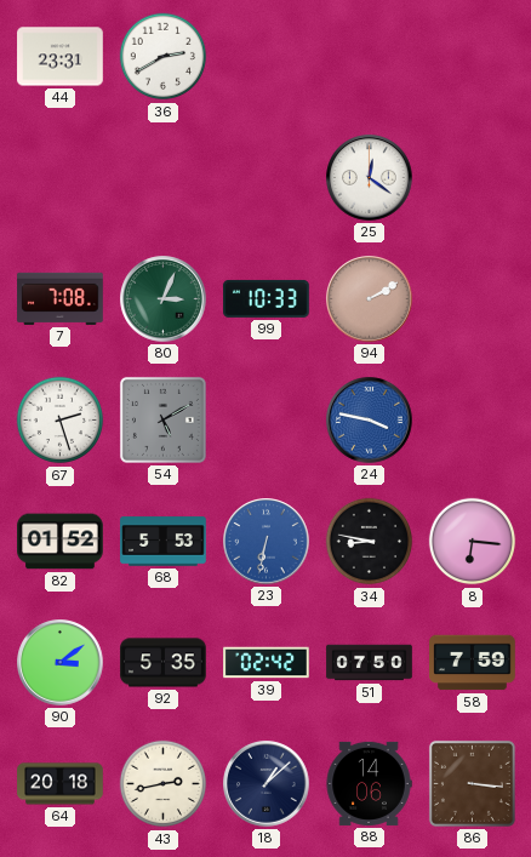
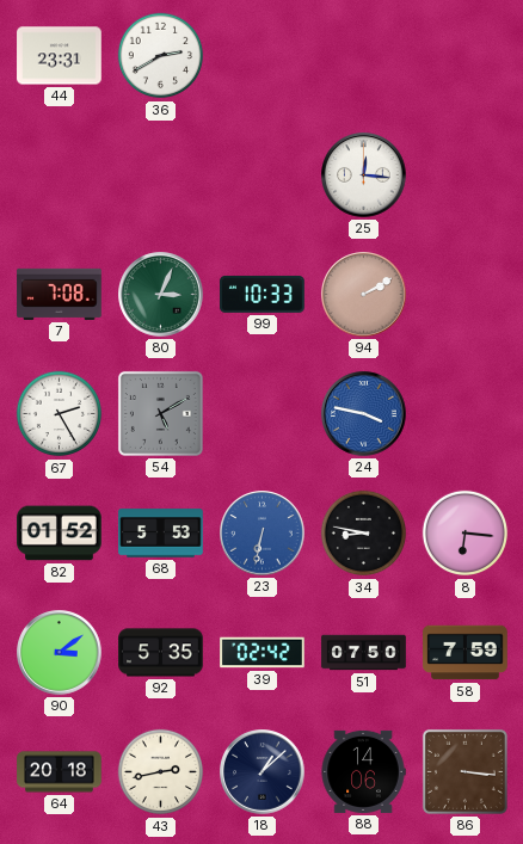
25: 12:21 -> 12:16 (364, 175)
67: 2:27 -> 2:25 (60, 414)
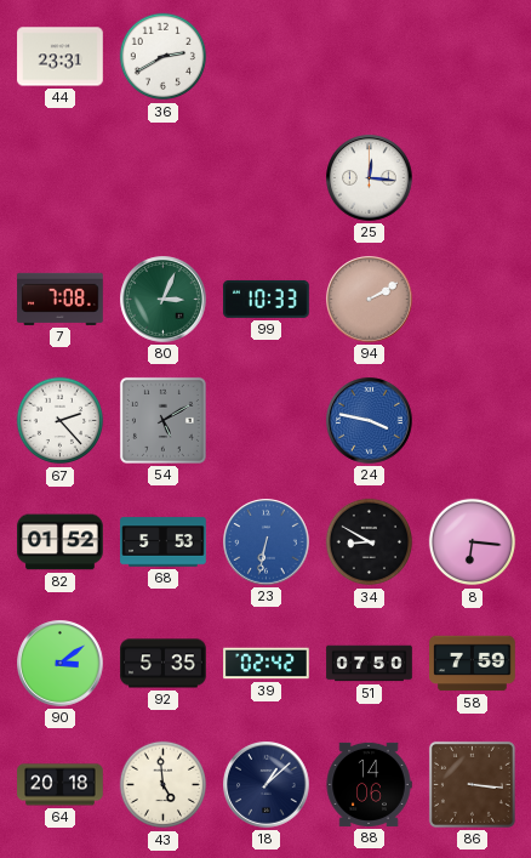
67: 2:25 -> 2:23 (61, 421)
34: 8:47 -> 8:50 (370, 542)
43: 2:43 -> 4:59 (164, 785)
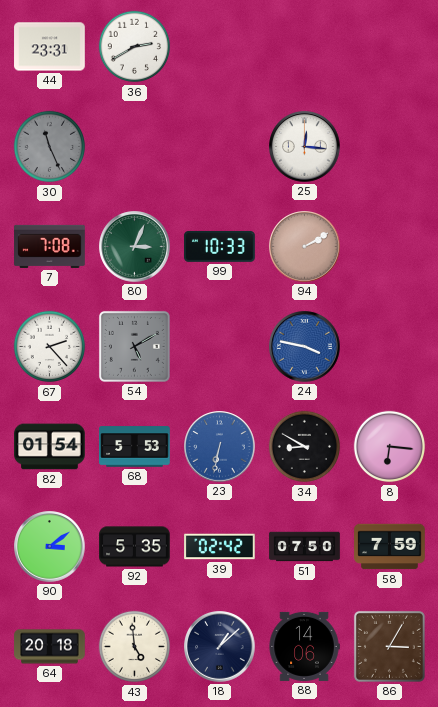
30: none -> 11:26 (50, 147)
82: 01:52 -> 01:54 (50, 447)
86: 3:16 -> 3:05 (389, 646)
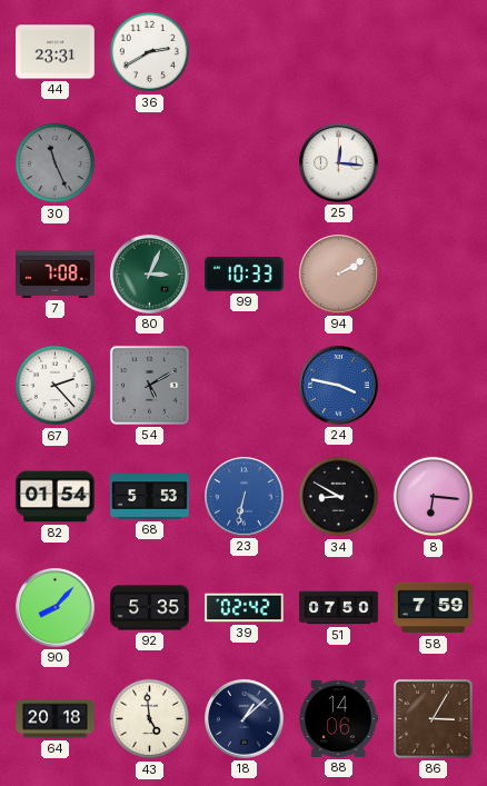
90: 3:09 -> 8:07 (56, 608)
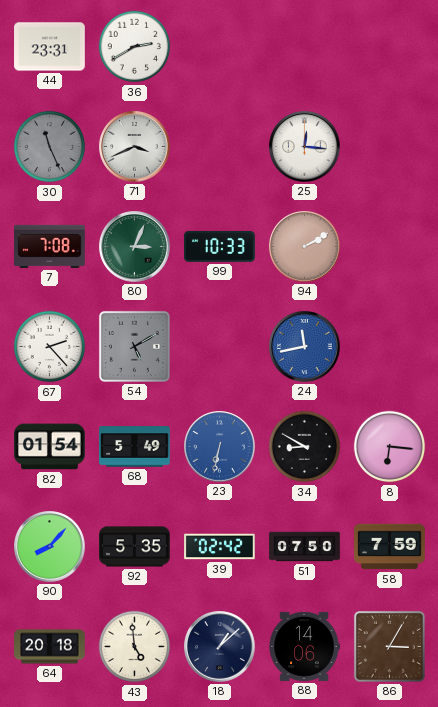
71: none -> 3:41 (135, 147)
24: 3:47 -> 11:43 (305, 347)
68: 5:53 -> 5:49 (135, 447)
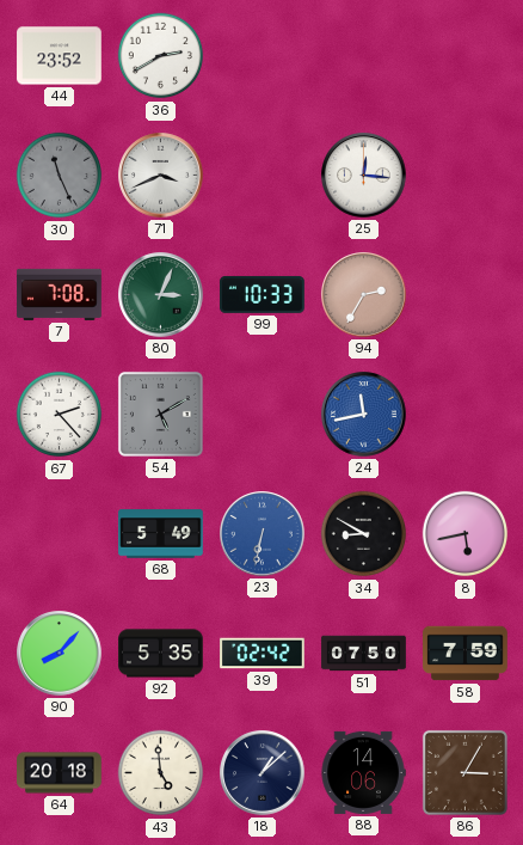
44: 23:31 -> 23:52 (60, 56)
94: 2:10 -> 2:35 (364, 295)
82: 01:54 -> none (50, 447)
8: 6:16 -> 5:43 (466, 534)
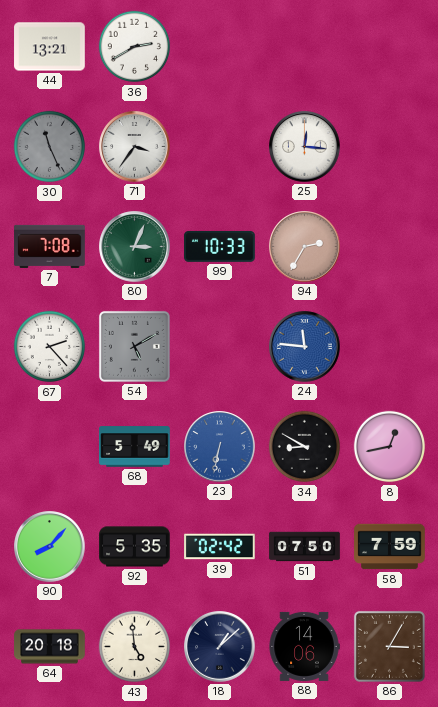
44: 23:52 -> 13:21 (50, 47)
71: 3:41 -> 3:36 (135, 147)
24: 11:43 -> 11:46 (305, 347)
8: 5:43 -> 12:43 (390, 447)
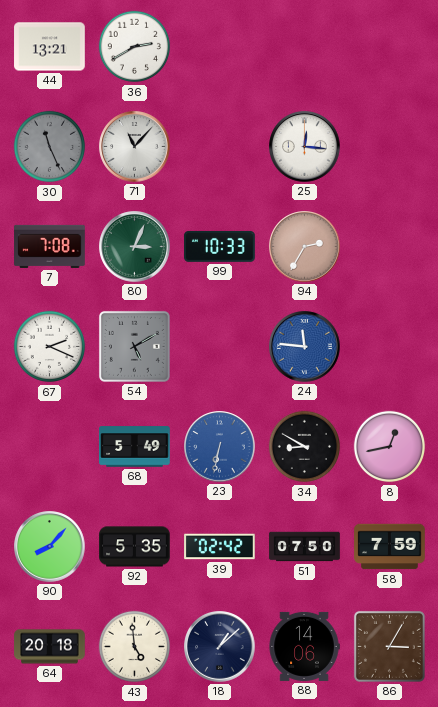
71: 3:36 -> 11:07 (135, 147)
67: 2:23 -> 2:19 (50, 347)
